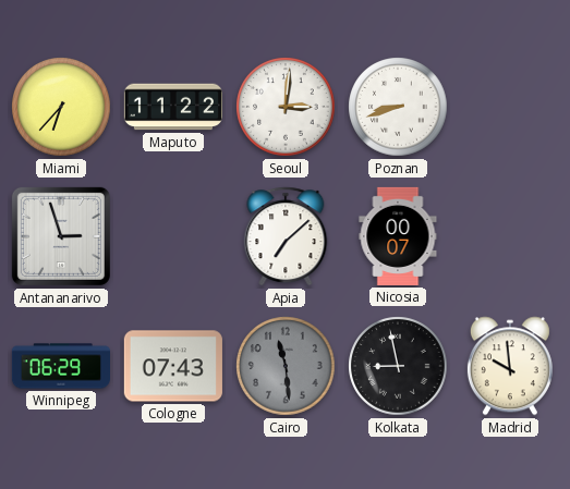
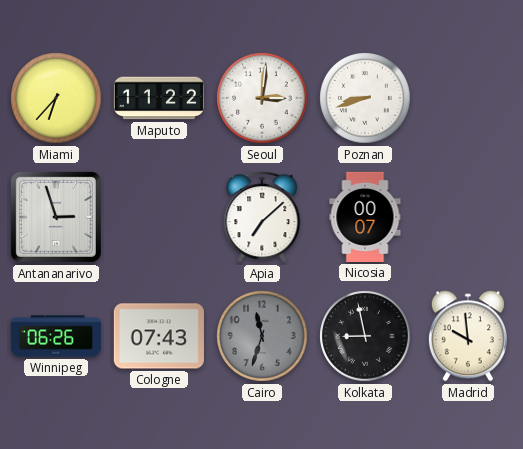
Winnipeg: 06:29 -> 06:26 (55, 336)
Cairo: 11:29 -> 11:33 (262, 336)
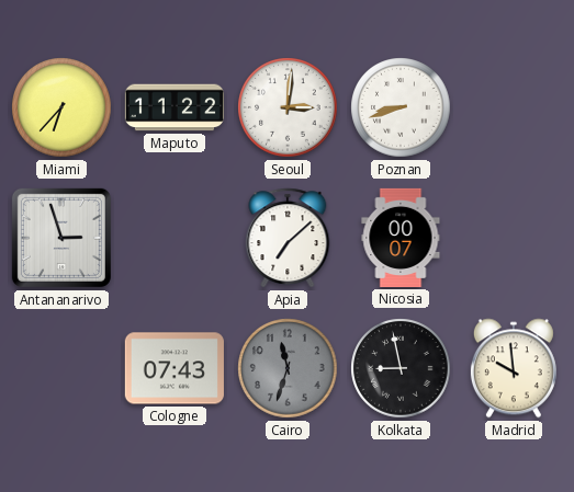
Winnipeg: 06:26 -> none (55, 336)
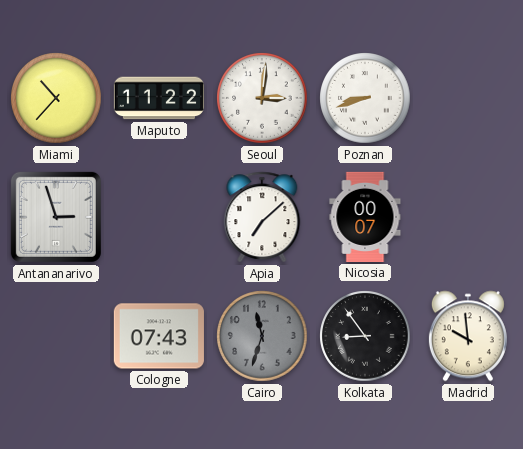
Miami: 6:37 -> 10:37 (56, 98)
Kolkata: 8:58 -> 8:54 (365, 336)
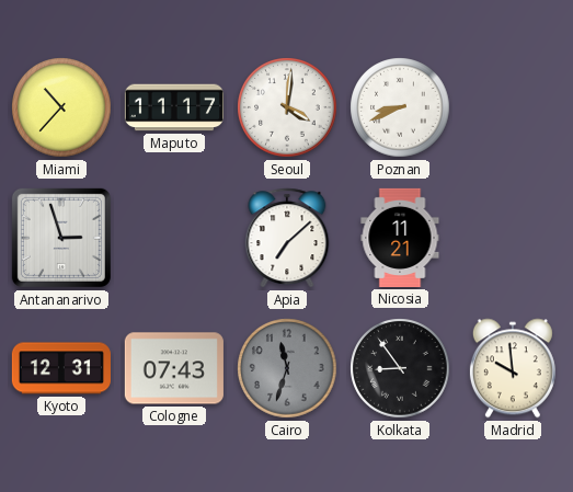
Maputo: 11:22 -> 11:17 (174, 107)
Seoul: 3:01 -> 4:01 (287, 107)
Poznan: 8:42 -> 8:41 (400, 107)
Nicosia: 00:07 -> 11:21 (400, 238)
Kyoto: none -> 12:31 (61, 368)
